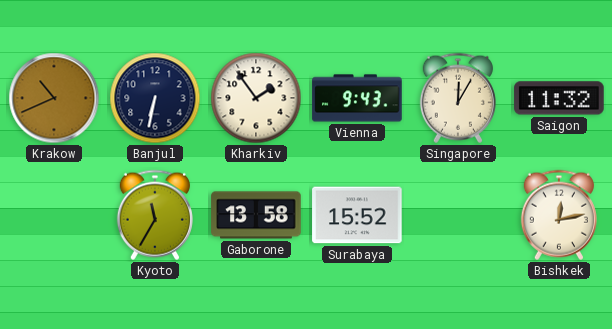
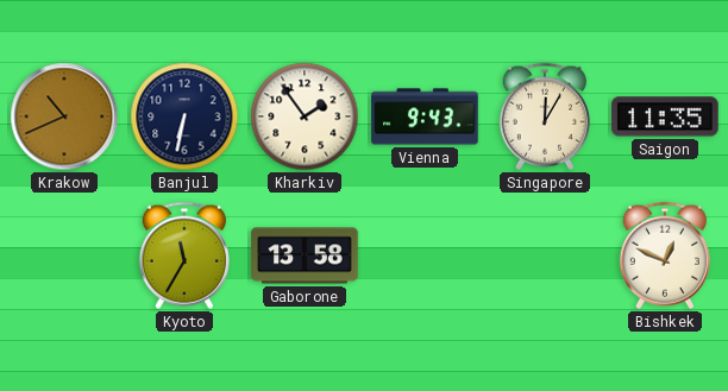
Saigon: 11:32 -> 11:35 (665, 116)
Surabaya: 15:52 -> none (357, 215)
Bishkek: 12:13 -> 12:49 (665, 256)
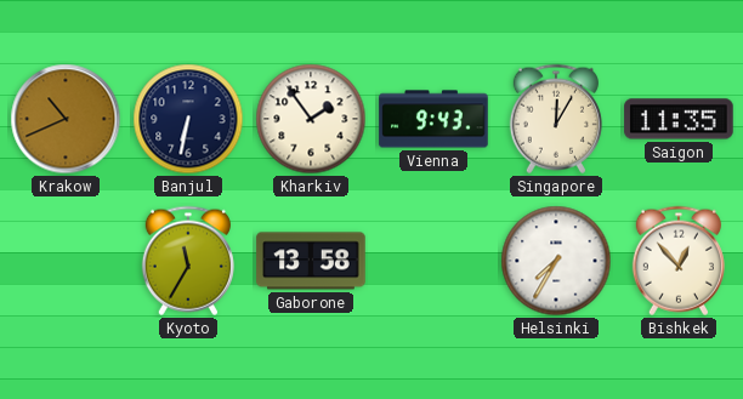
Helsinki: none -> 7:35 (556, 261)
Bishkek: 12:49 -> 12:53 (679, 261)
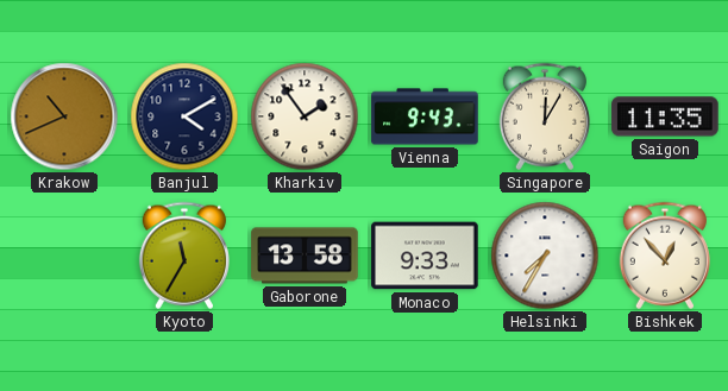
Banjul: 6:32 -> 4:10 (184, 116)
Monaco: none -> 9:33 (425, 256)
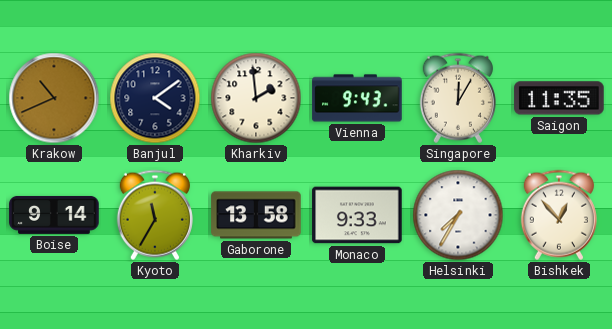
Banjul: 4:10 -> 4:09 (155, 98)
Kharkiv: 1:54 -> 1:59 (256, 98)
Boise: none -> 9:14 (54, 215)
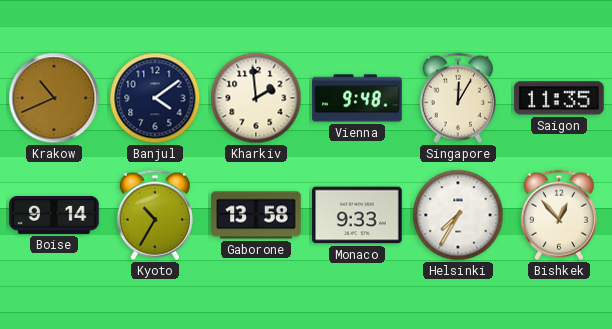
Vienna: 9:43 -> 9:48 (357, 98)
Kyoto: 11:35 -> 10:35 (155, 215)
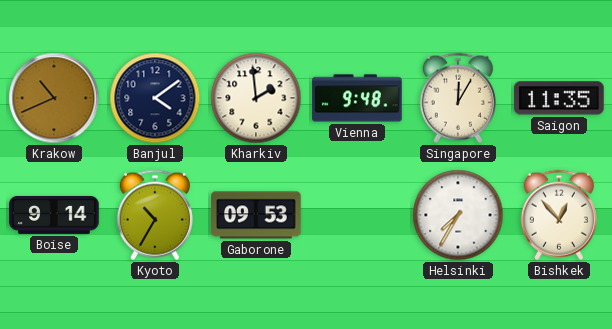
Gaborone: 13:58 -> 09:53 (256, 215)
Monaco: 9:33 -> none (357, 215)
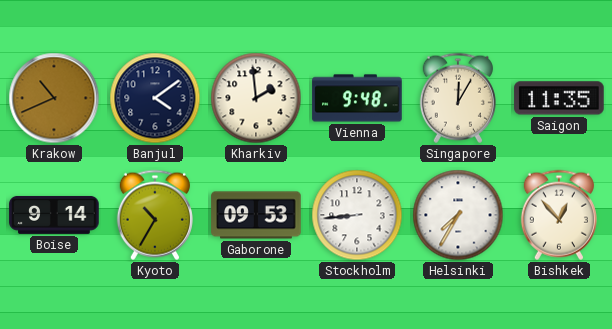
Stockholm: none -> 8:44 (357, 215)
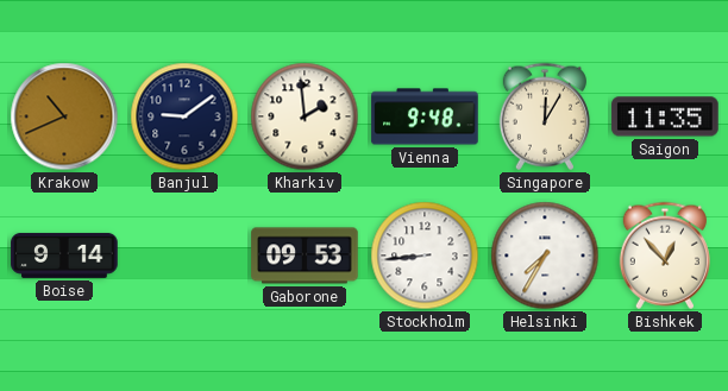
Banjul: 4:09 -> 9:09 (184, 116)
Kyoto: 10:35 -> none (155, 215)
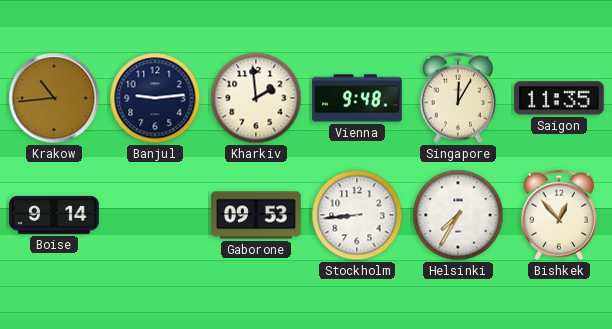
Krakow: 10:41 -> 10:44 (54, 98)
Banjul: 9:09 -> 9:14 (155, 98)
